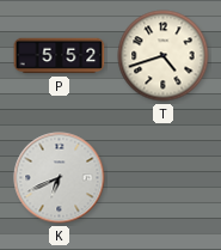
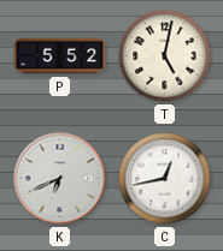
T: 4:42 -> 5:02 (165, 56)
C: none -> 12:43 (165, 179)
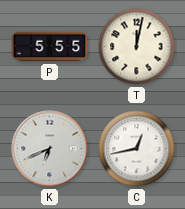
P: 5:52 -> 5:55 (50, 47)
T: 5:02 -> 12:02 (137, 47)
